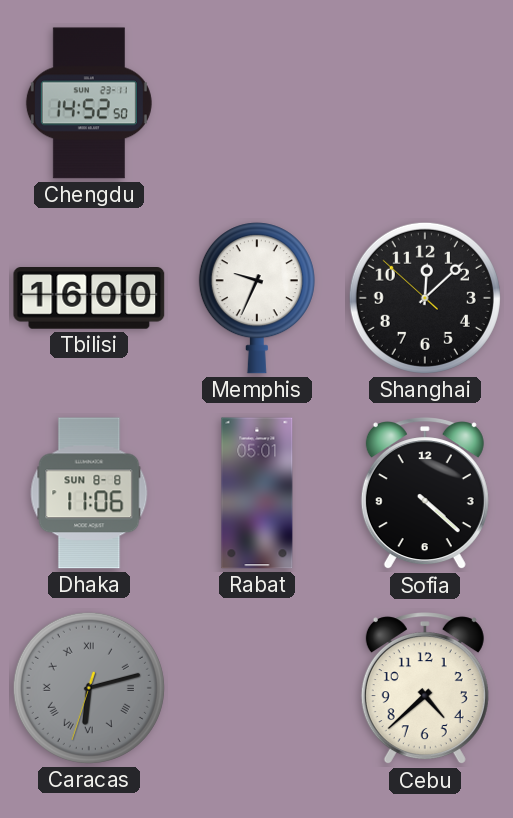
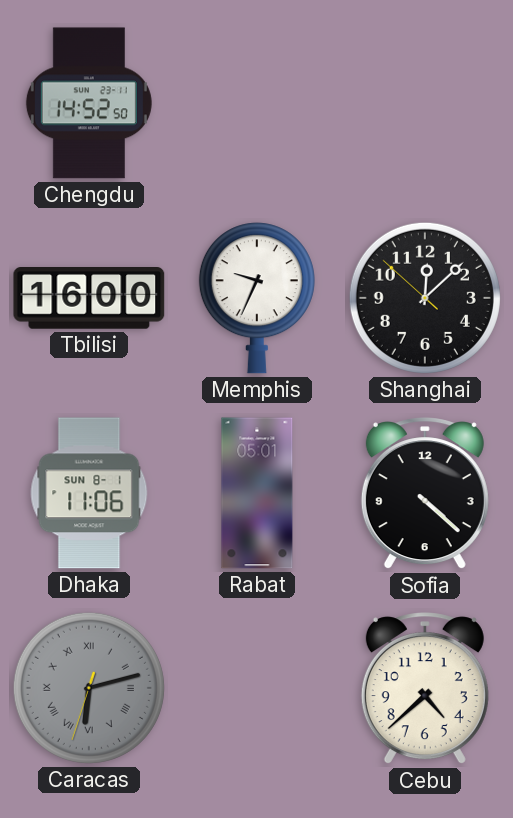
Dhaka date: SUN 8-8 -> SUN 8-1 (89, 493)
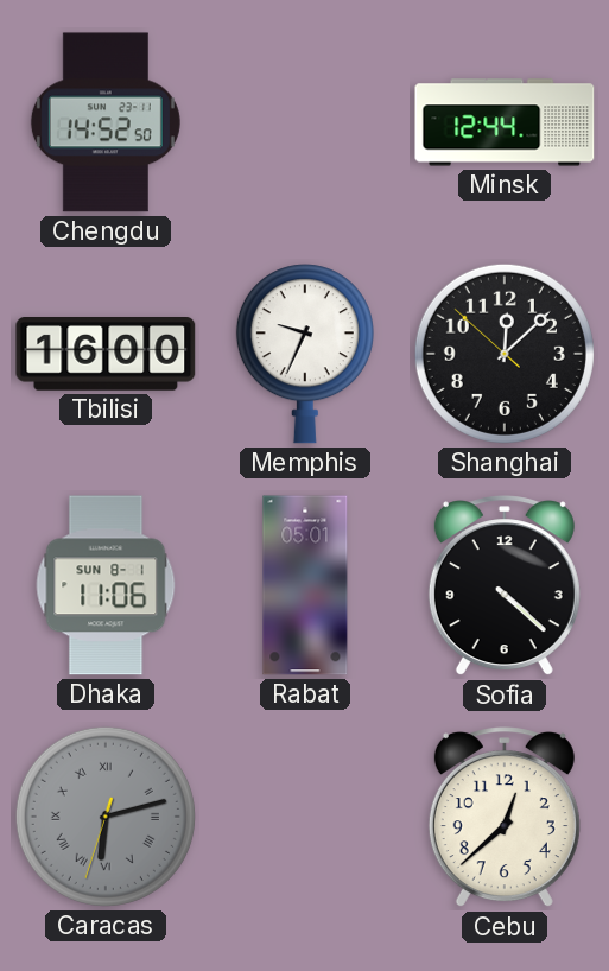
Minsk: none -> 12:44 (505, 122)
Cebu: 4:38 -> 12:38 (505, 818)
